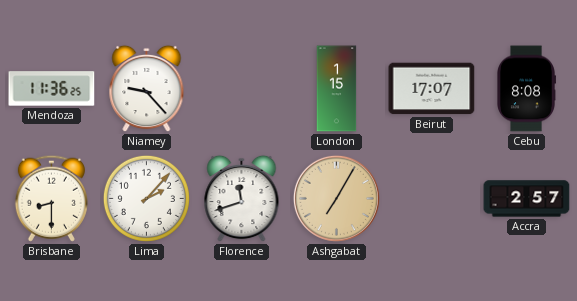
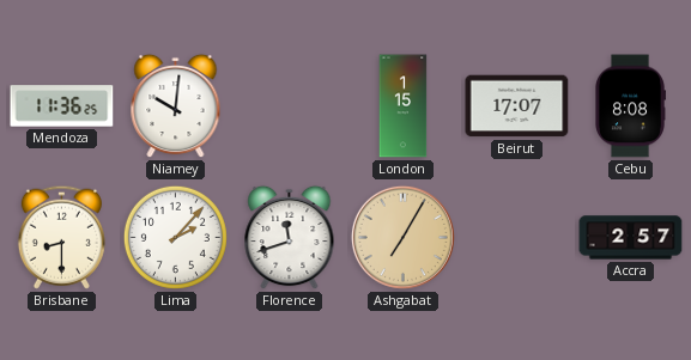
Niamey: 9:23 -> 10:01 (176, 106)
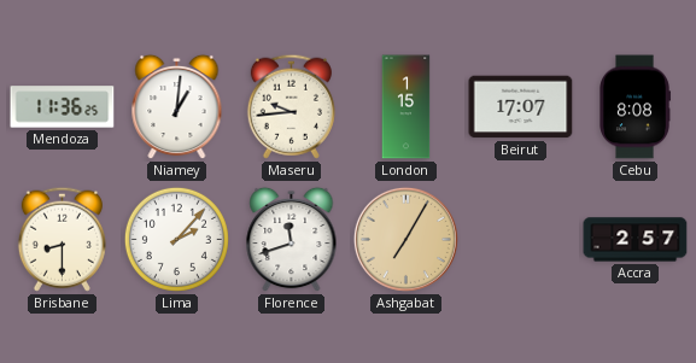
Niamey: 10:01 -> 1:01 (177, 107)
Maseru: none -> 9:44 (291, 106)
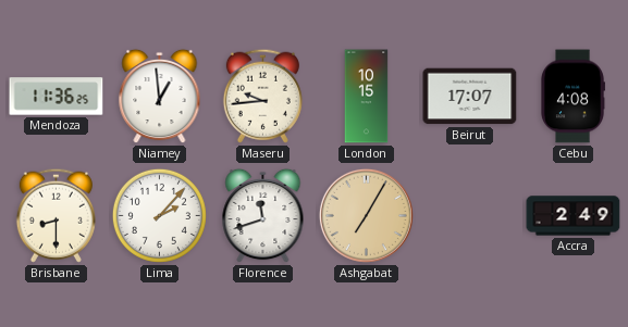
Niamey: 1:01 -> 12:59 (160, 97)
London: 1:15 -> 10:15 (367, 97)
Cebu: 8:08 -> 4:08 (574, 97)
Accra: 2:57 -> 2:49 (574, 216)
